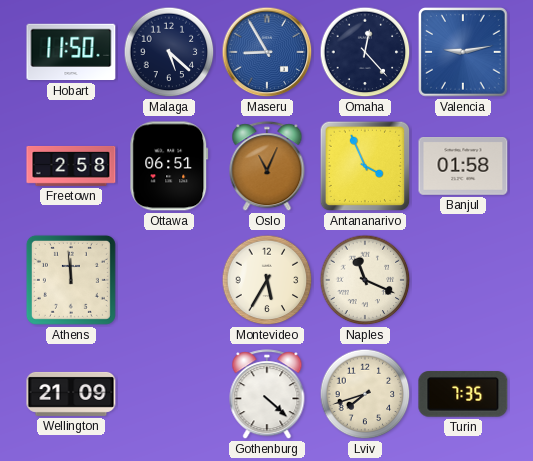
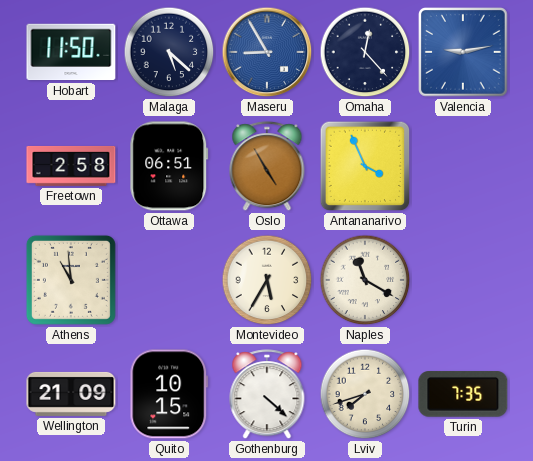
Oslo: 11:04 -> 4:55 (267, 167)
Banjul: 01:58 -> none (463, 167)
Athens: 11:59 -> 10:59 (71, 280)
Naples: 11:19 -> 11:20 (365, 280)
Quito: none -> 10:15 (169, 394)
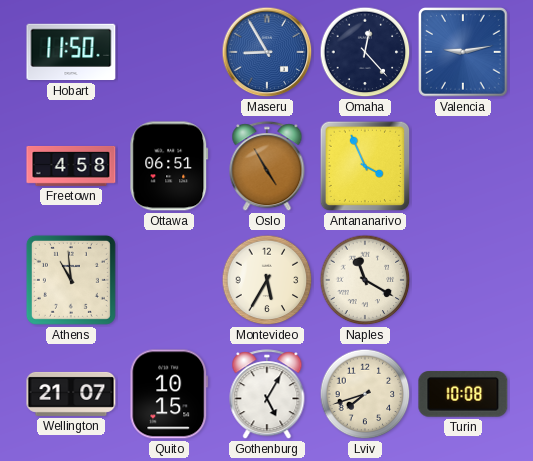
Malaga: 5:22 -> none (169, 52)
Freetown: 2:58 -> 4:58 (71, 166)
Wellington: 21:09 -> 21:07 (71, 394)
Gothenburg: 4:22 -> 5:05 (267, 395)
Turin: 7:35 -> 10:08 (463, 394)
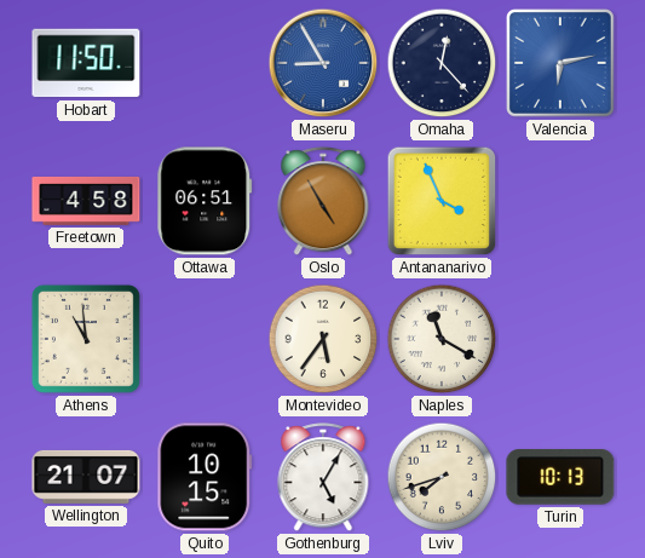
Valencia: 9:13 -> 6:13 (562, 64)
Montevideo: 5:35 -> 5:36 (323, 339)
Turin: 10:08 -> 10:13 (560, 477)
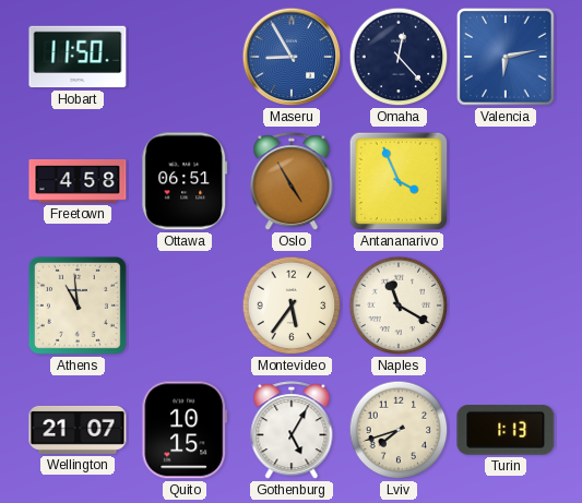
Turin: 10:13 -> 1:13 (506, 430)
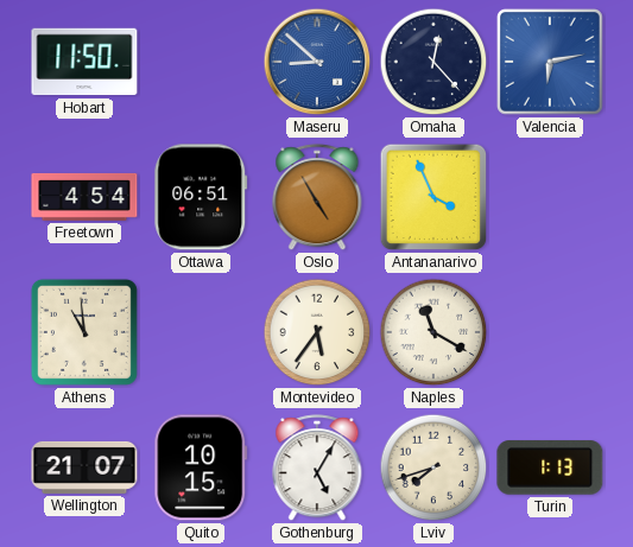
Maseru: 8:55 -> 8:52 (317, 62)
Freetown: 4:58 -> 4:54 (84, 197)
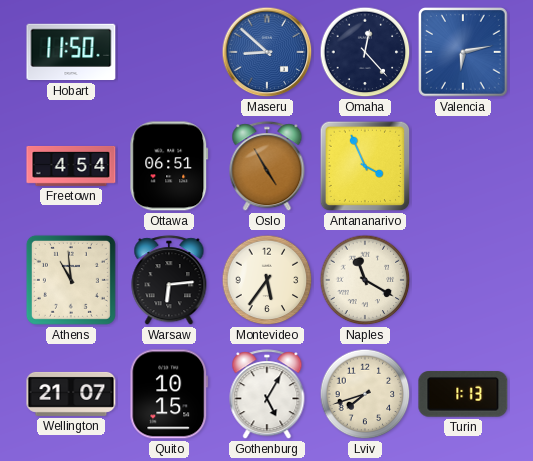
Warsaw: none -> 6:14 (169, 281)
